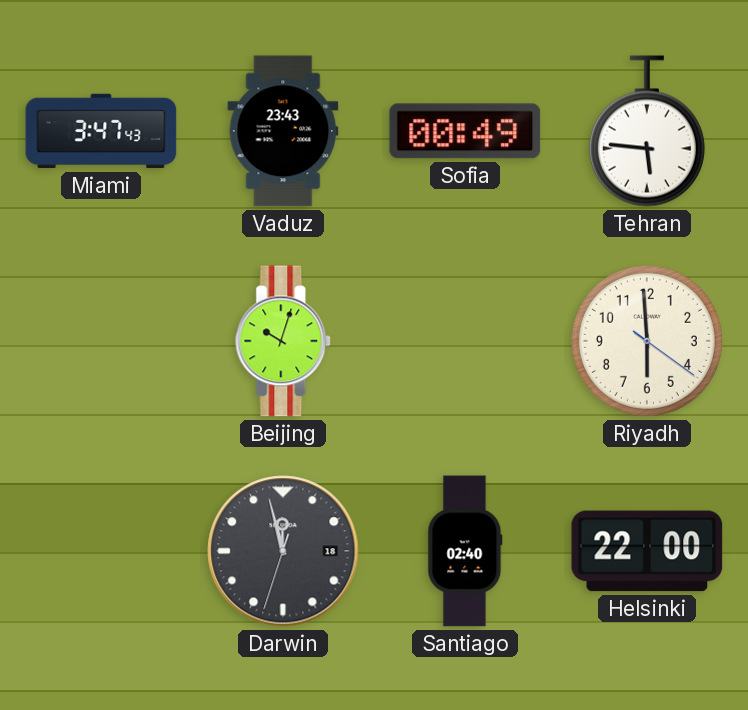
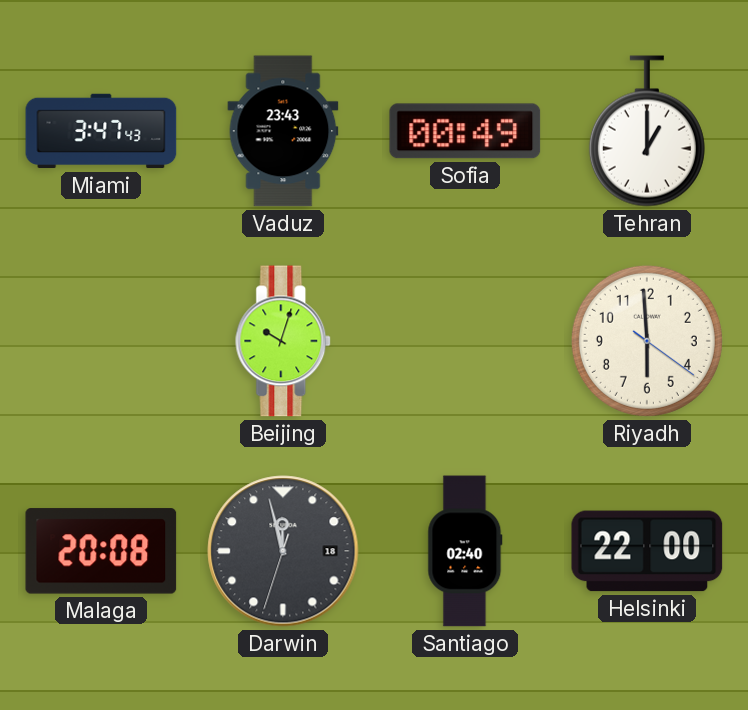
Tehran: 5:46 -> 1:00 (647, 131)
Malaga: none -> 20:08 (101, 551)
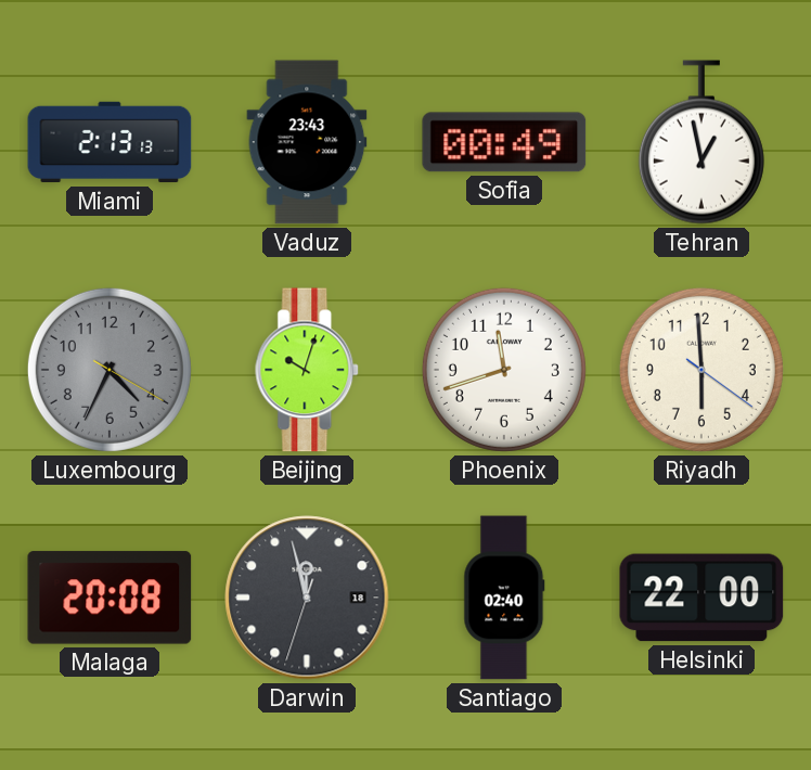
Miami: 3:47 -> 2:13 (110, 142)
Tehran: 1:00 -> 12:58 (701, 142)
Luxembourg: none -> 4:34 (110, 370)
Phoenix: none -> 11:42 (504, 370)
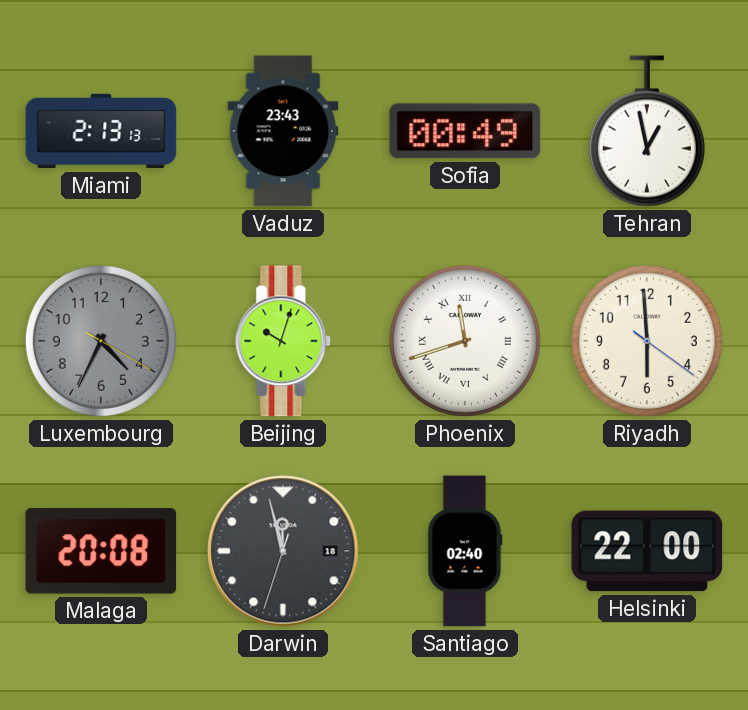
Phoenix numerals: Arabic -> Roman (465, 341)
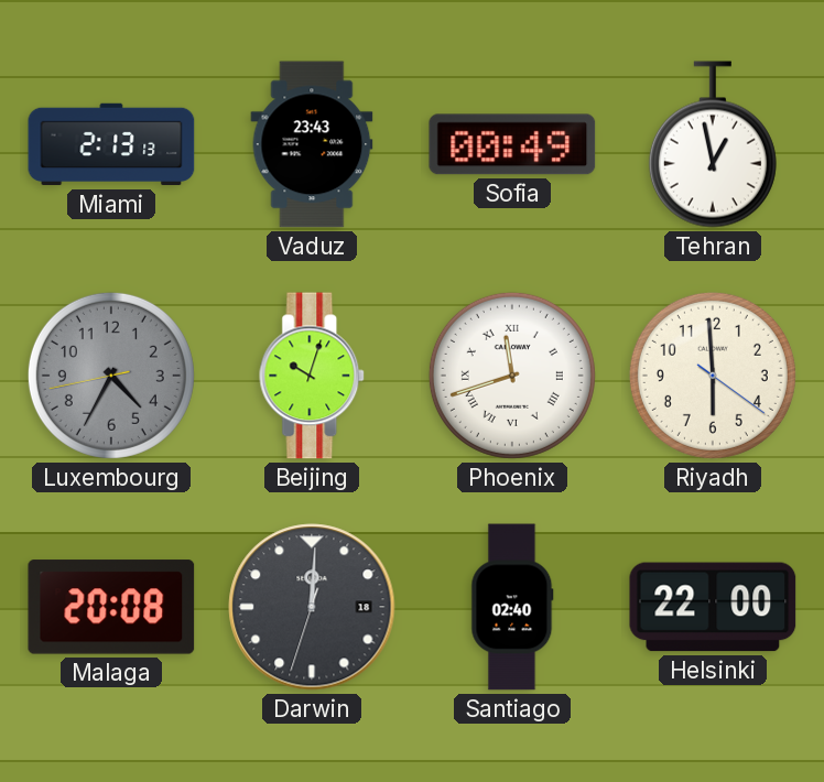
Luxembourg: 4:34:20 -> 4:34:43 (111, 376)
Darwin: 11:57 -> 12:00 (312, 607)
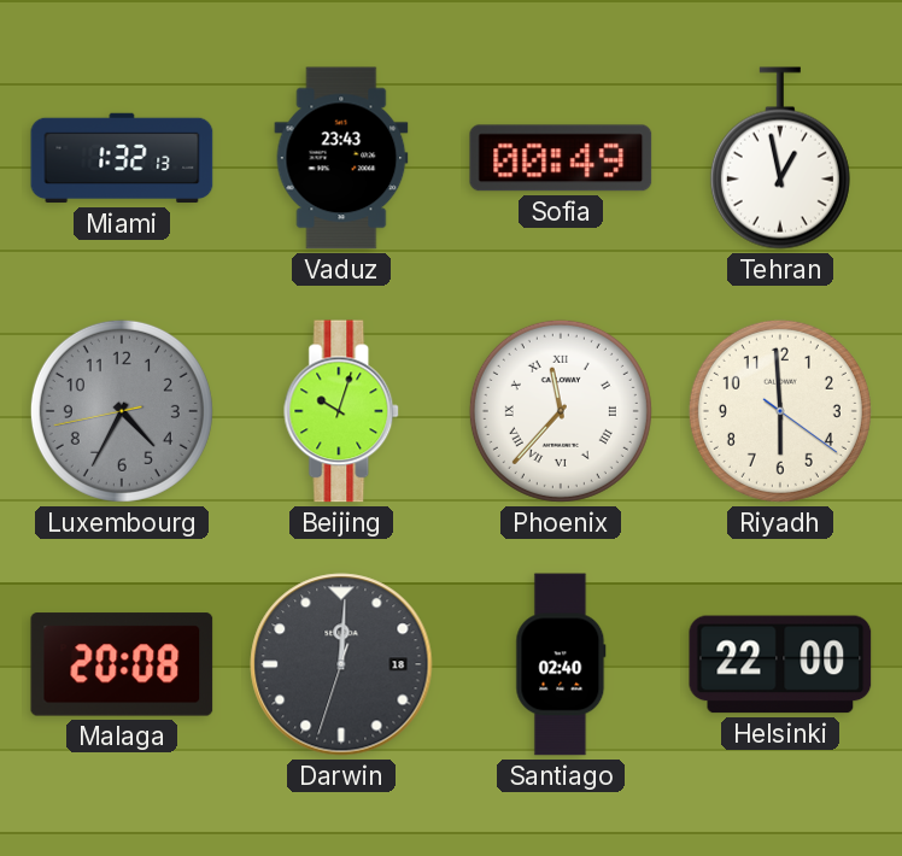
Miami: 2:13 -> 1:32 (122, 158)
Phoenix: 11:42 -> 11:37 (561, 411)
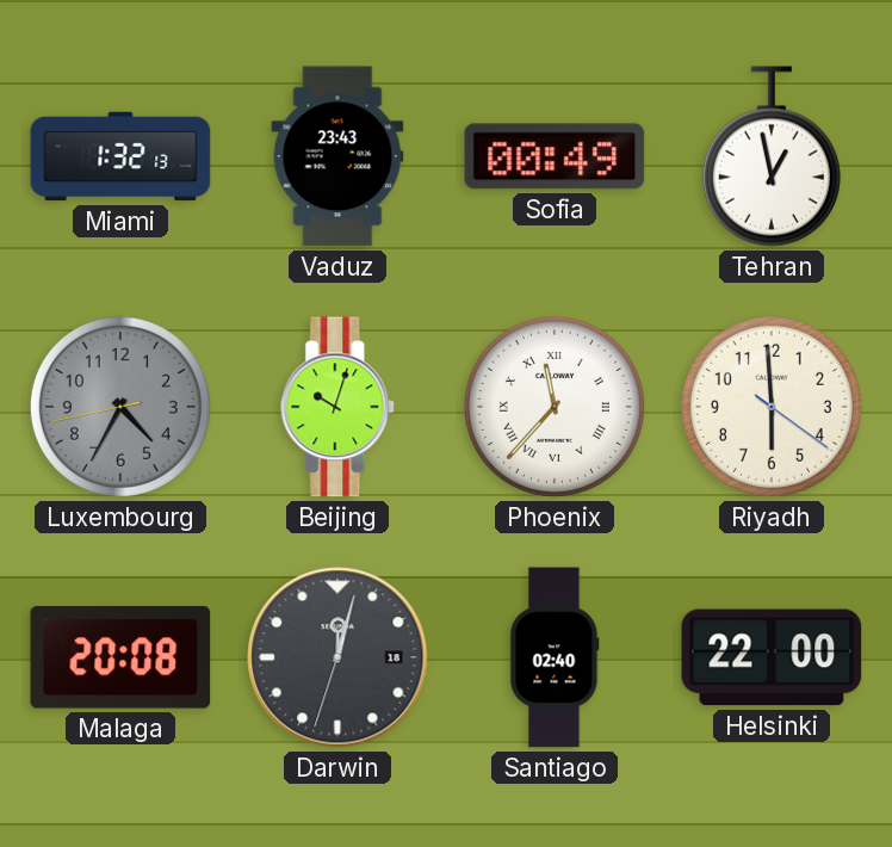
Darwin: 12:00 -> 12:02 (337, 657)
